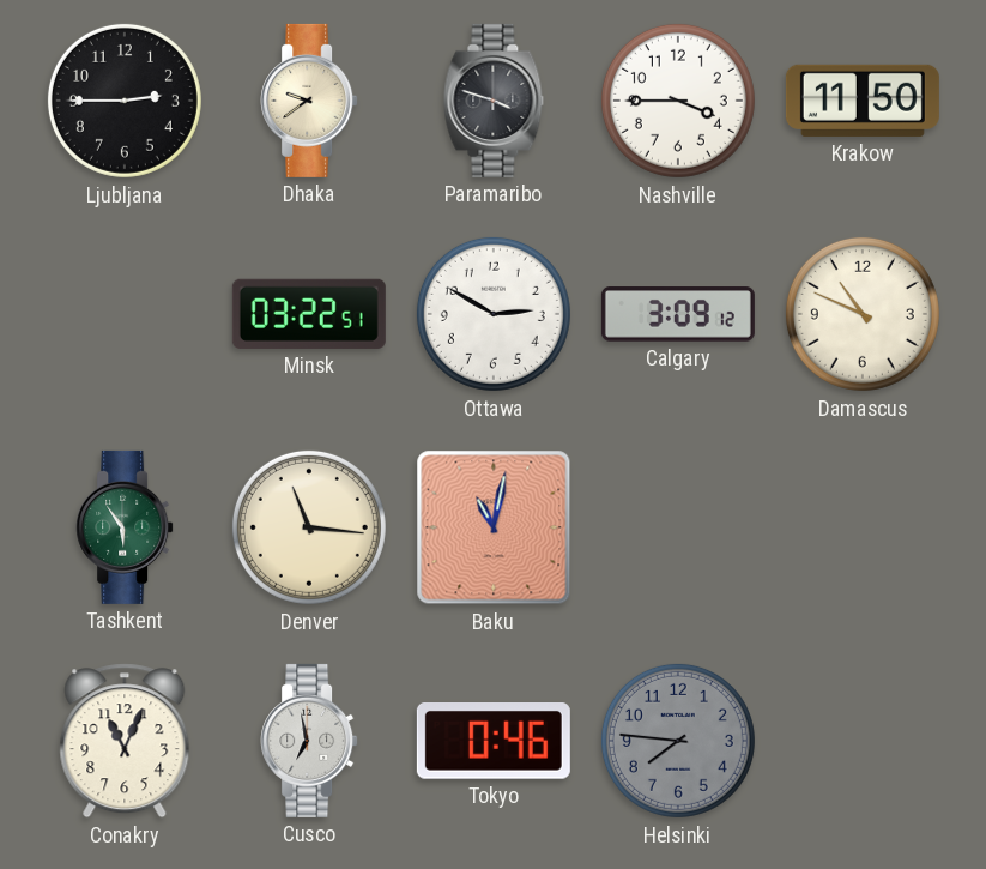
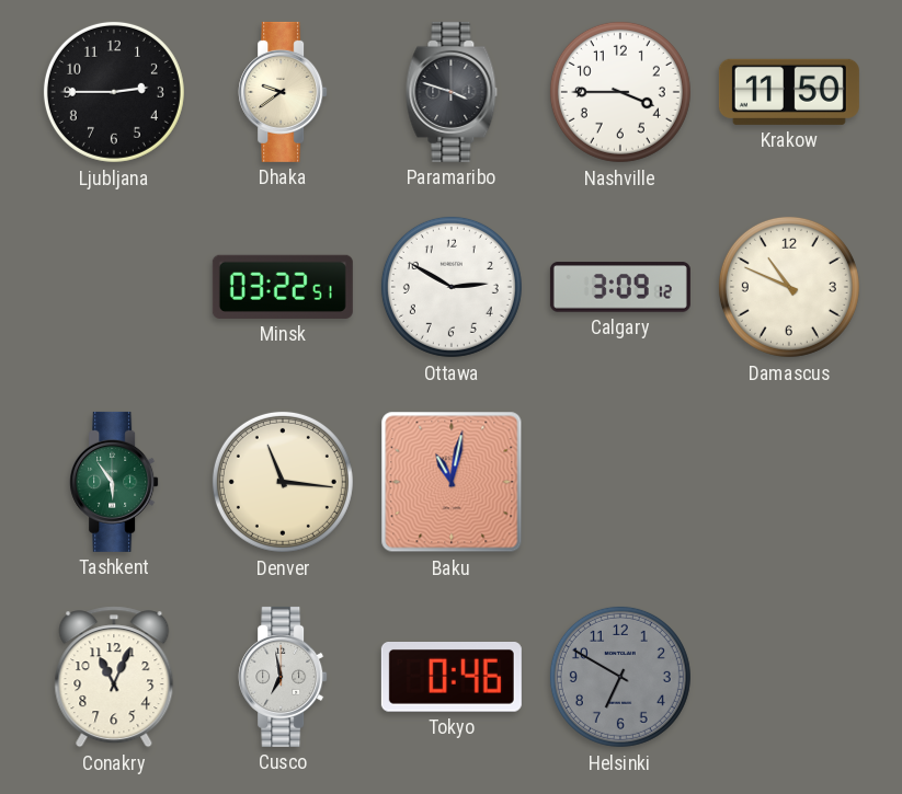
Helsinki: 7:46 -> 6:50 (620, 677)
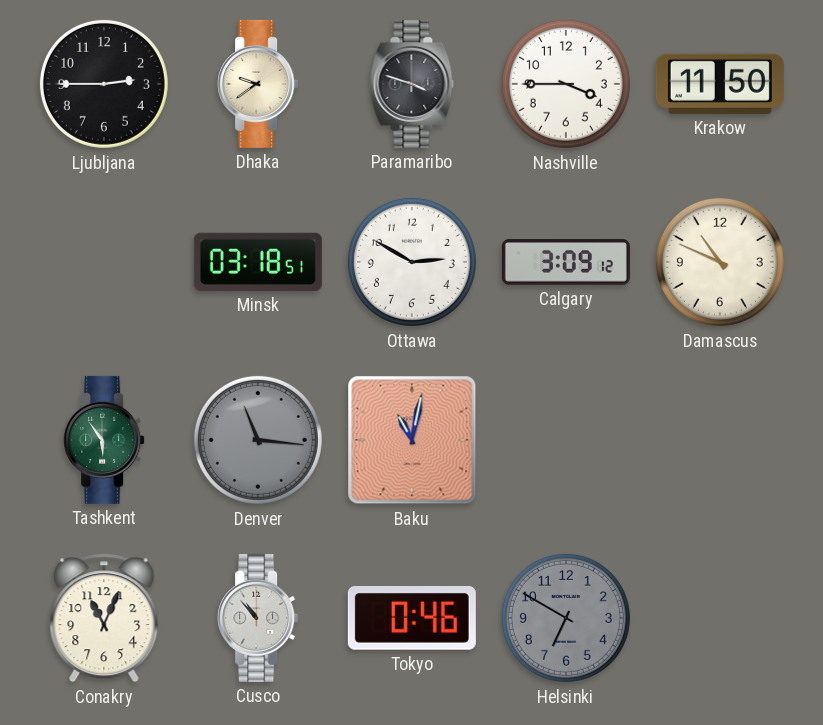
Minsk: 03:22 -> 03:18 (258, 262)
Denver dial: cream -> grey (258, 440)
Cusco: 6:58 -> 10:53 (258, 618)
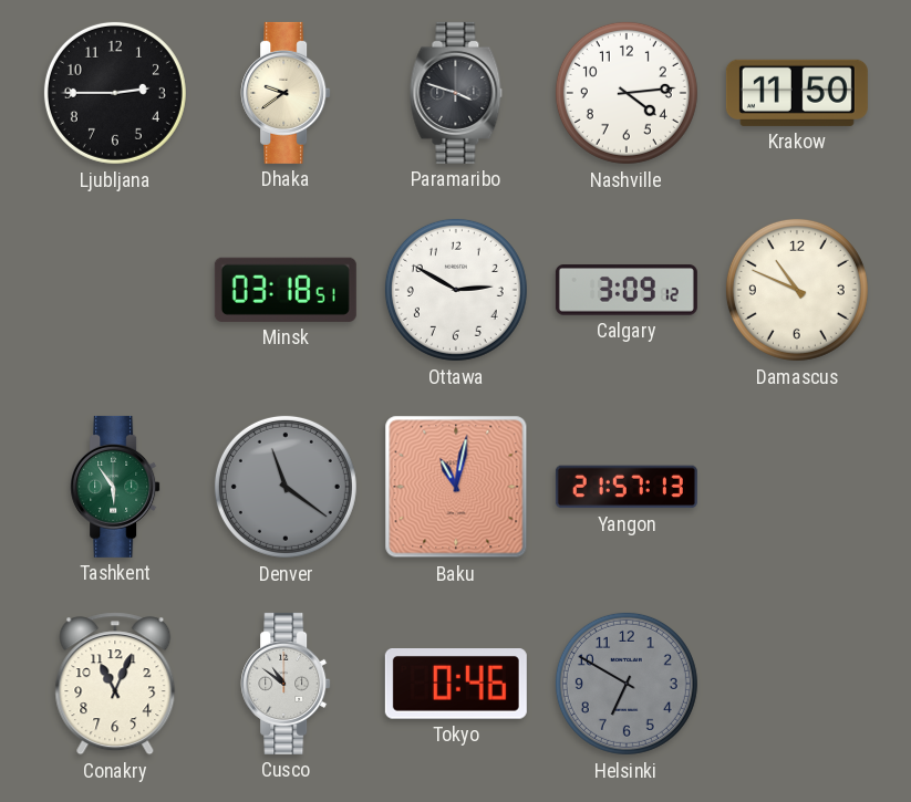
Nashville: 3:45 -> 4:14 (627, 93)
Denver: 11:16 -> 11:21 (286, 487)
Yangon: none -> 21:57 (627, 487)
Cusco: 10:53 -> 10:51 (286, 684)
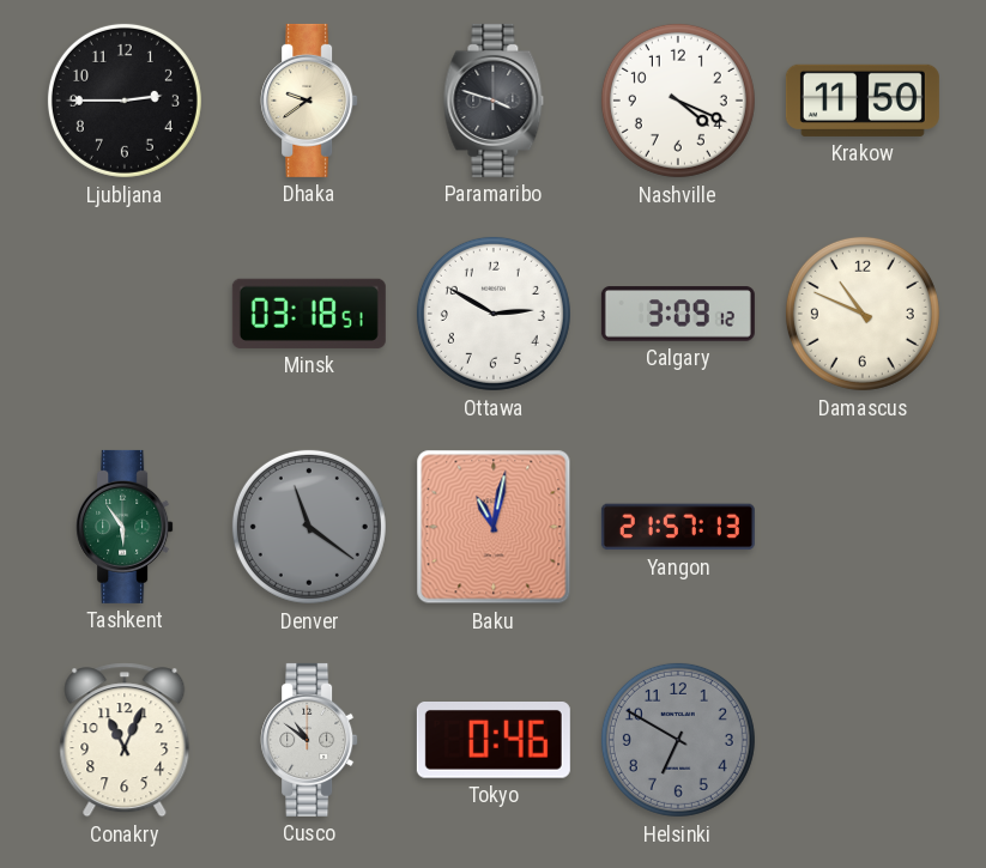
Nashville: 4:14 -> 4:19 (678, 101)
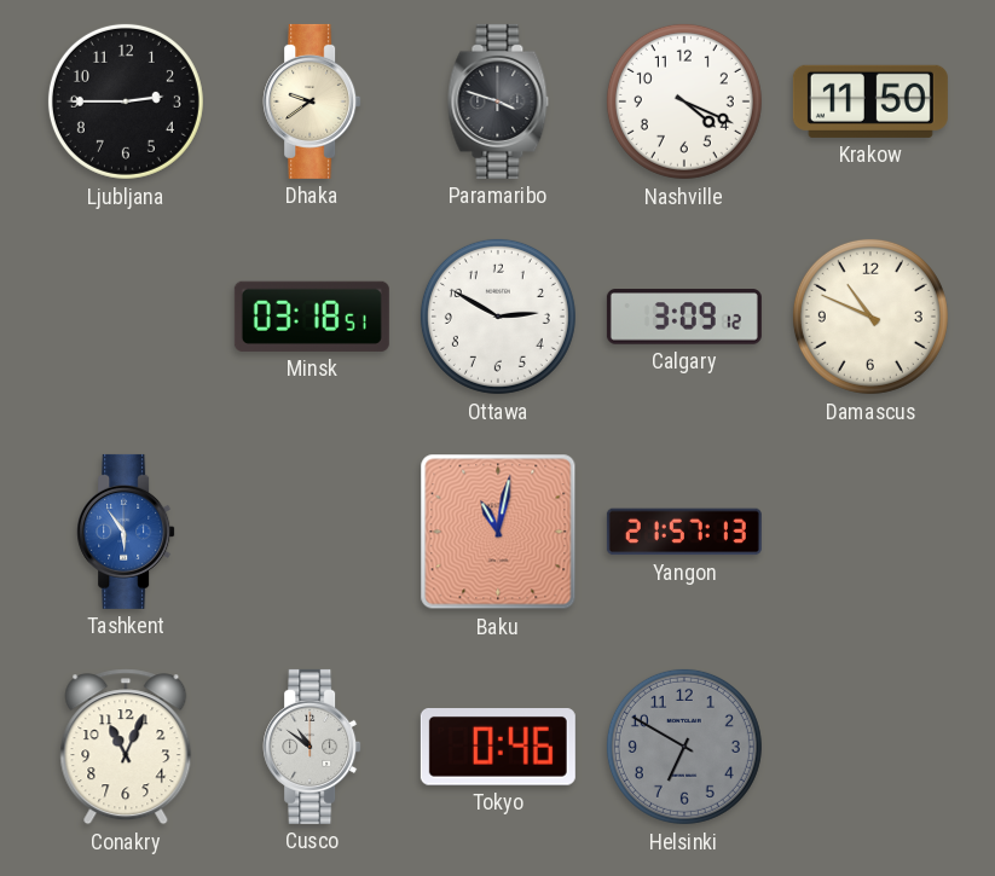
Tashkent dial: green -> blue (126, 532)
Denver: 11:21 -> none (309, 527)
